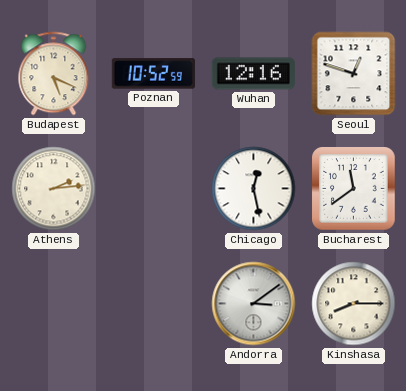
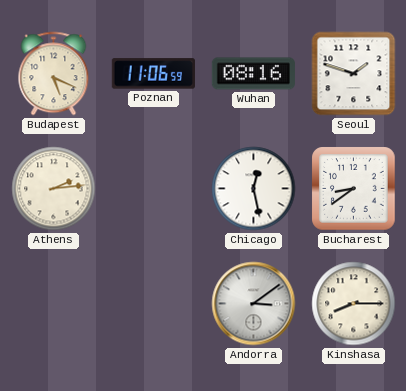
Poznan: 10:52 -> 11:06 (153, 74)
Wuhan: 12:16 -> 08:16 (253, 74)
Seoul: 12:48 -> 1:48 (354, 74)
Bucharest: 11:39 -> 8:39 (354, 189)
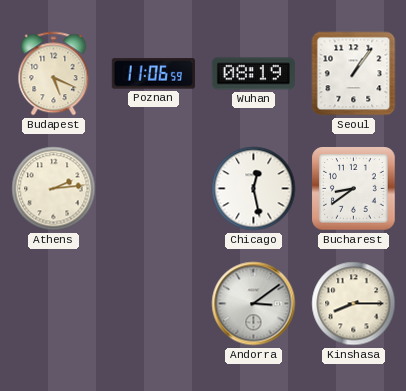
Wuhan: 08:16 -> 08:19 (253, 74)
Seoul: 1:48 -> 1:06 (354, 74)
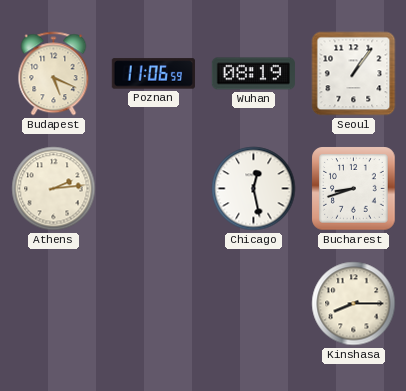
Bucharest: 8:39 -> 8:42 (354, 189)
Andorra: 3:09 -> none (254, 304)
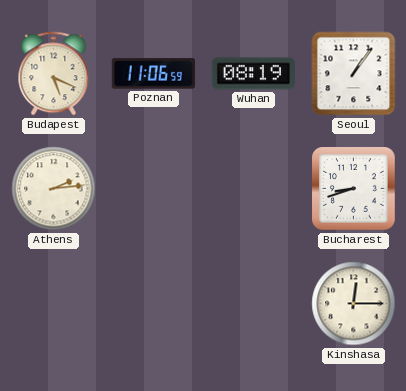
Chicago: 12:28 -> none (254, 189)
Kinshasa: 8:15 -> 12:15 (354, 304)
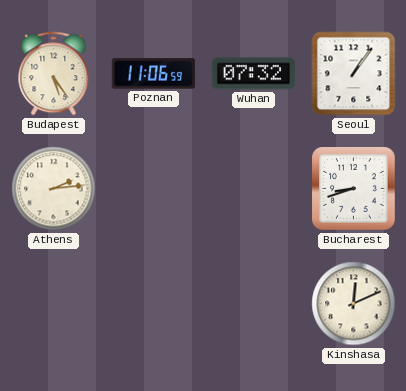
Budapest: 5:19 -> 5:24 (54, 74)
Wuhan: 08:19 -> 07:32 (253, 74)
Kinshasa: 12:15 -> 12:11 (354, 304)
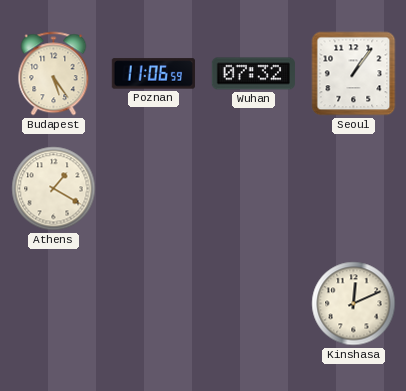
Athens: 2:14 -> 1:20 (54, 189)
Bucharest: 8:42 -> none (354, 189)
